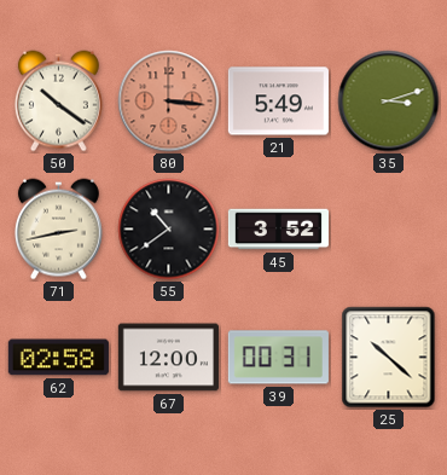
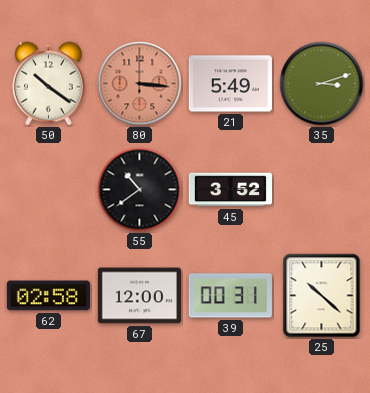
71: 2:43 -> none (58, 230)
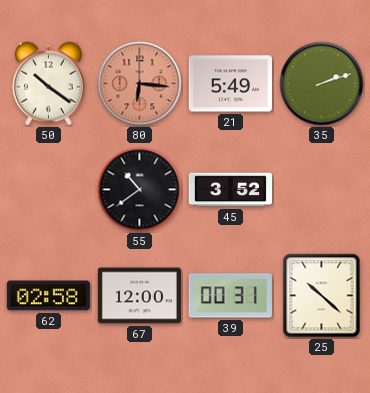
80: 3:16 -> 6:16 (140, 84)
35: 3:12 -> 2:12 (322, 84)
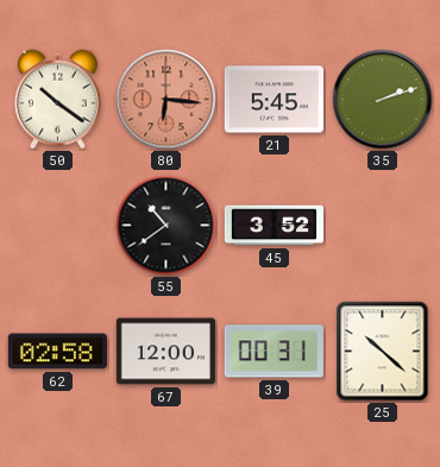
21: 5:49 -> 5:45 (274, 100)
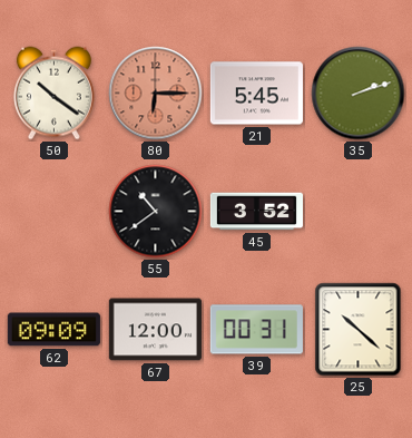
80: 6:16 -> 6:15 (156, 94)
62: 02:58 -> 09:09 (53, 330)
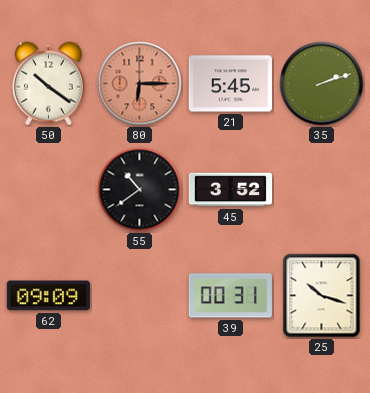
67: 12:00 -> none (155, 330)
25: 10:22 -> 10:18 (322, 296)
